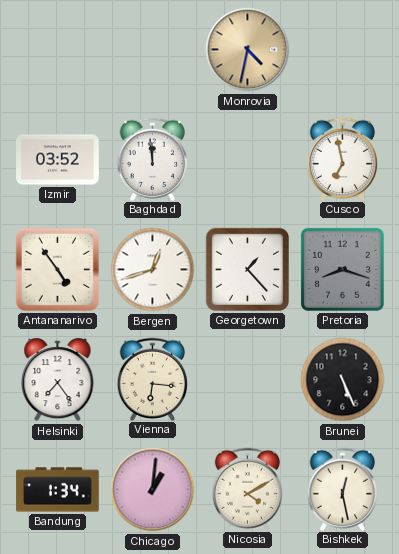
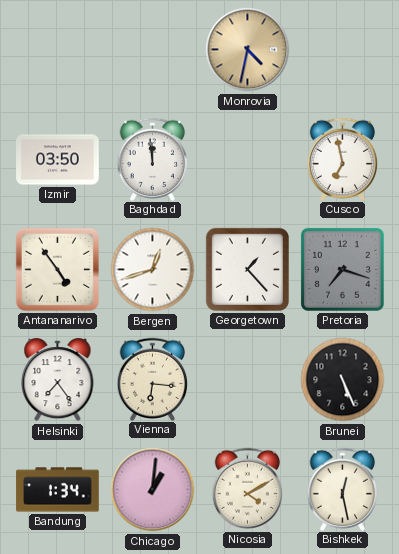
Izmir: 03:52 -> 03:50 (58, 160)
Pretoria: 8:18 -> 7:18 (342, 269)
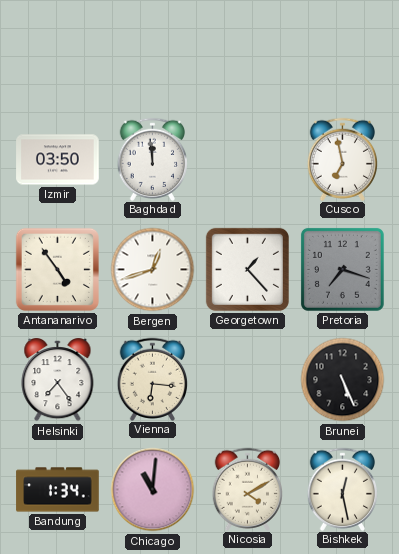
Monrovia: 4:32 -> none (248, 50)
Chicago: 1:01 -> 11:01 (153, 490)
